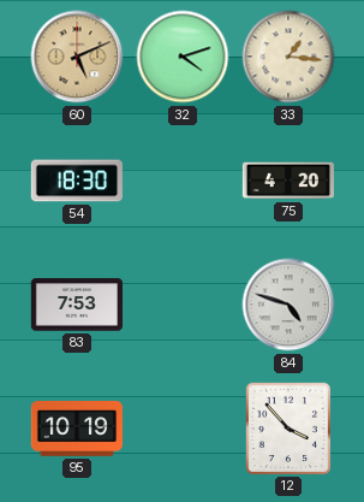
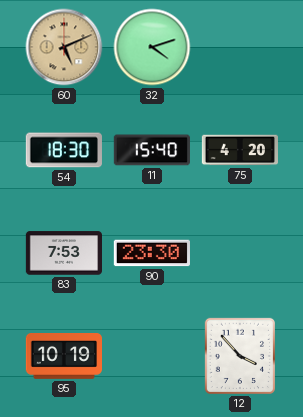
33: 1:16 -> none (288, 57)
11: none -> 15:40 (152, 150)
90: none -> 23:30 (152, 253)
84: 4:48 -> none (288, 305)
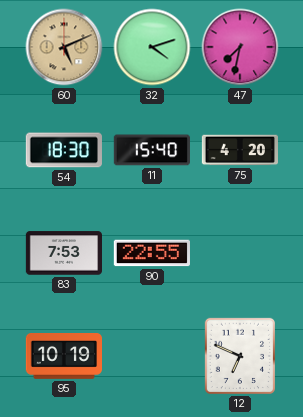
47: none -> 7:32 (240, 47)
90: 23:30 -> 22:55 (152, 253)
12: 3:53 -> 6:49 (240, 355)
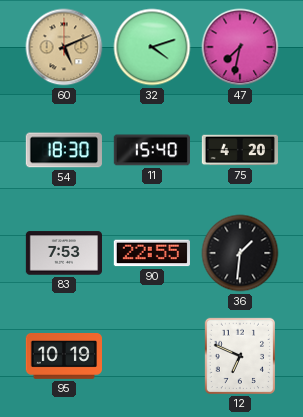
36: none -> 1:31 (240, 253)
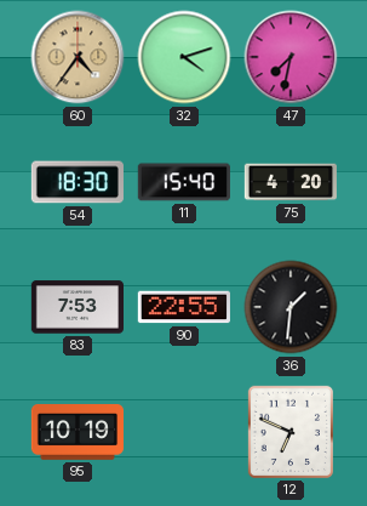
60: 5:11 -> 4:36 (78, 57)
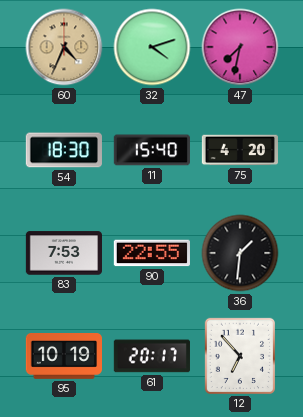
60: 4:36 -> 4:34 (64, 47)
61: none -> 20:17 (152, 356)
12: 6:49 -> 6:53 (240, 355)
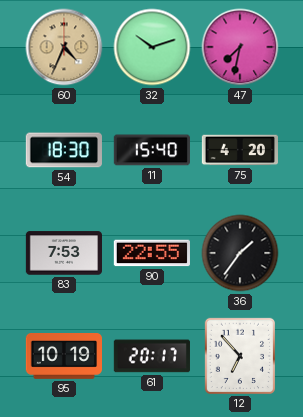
32: 4:12 -> 10:12 (152, 47)
36: 1:31 -> 1:36 (240, 253)
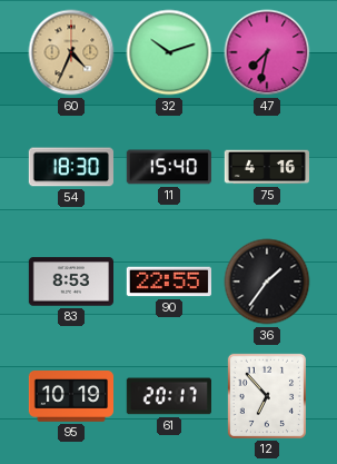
75: 4:20 -> 4:16 (266, 167)
83: 7:53 -> 8:53 (70, 282)
